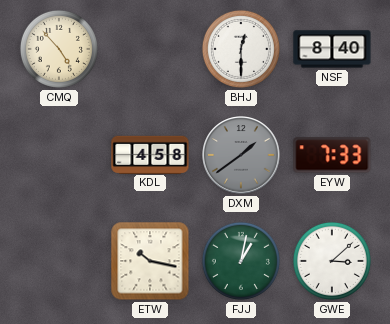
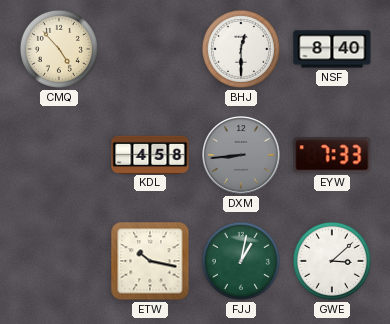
DXM: 1:39 -> 8:44 (241, 155)
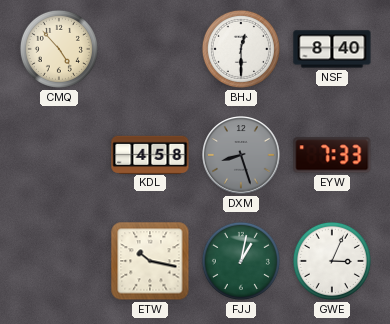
DXM: 8:44 -> 8:27 (241, 155)
GWE: 3:08 -> 3:04 (332, 261)
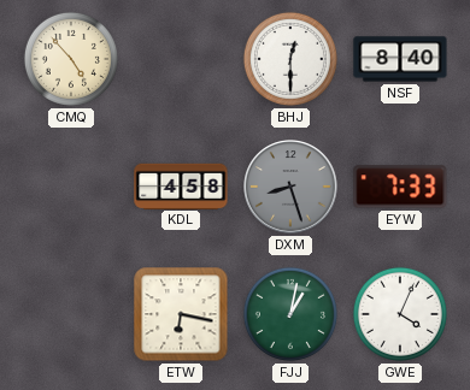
ETW: 10:17 -> 6:17 (181, 314)
GWE: 3:04 -> 4:04 (400, 314)
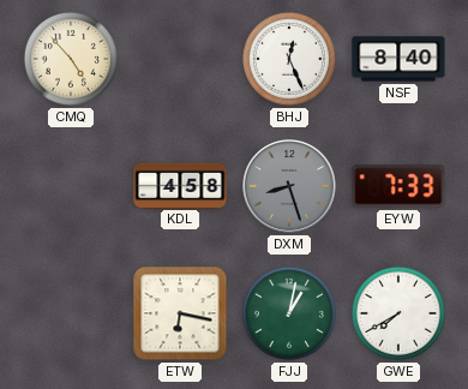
BHJ: 12:30 -> 12:26 (289, 59)
GWE: 4:04 -> 7:40 (398, 313)
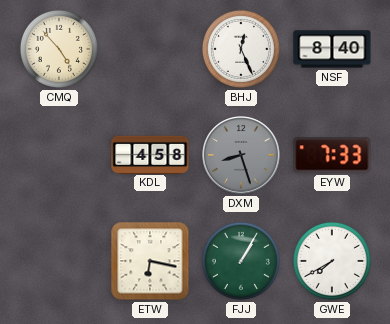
FJJ: 1:02 -> 1:05 (241, 261)
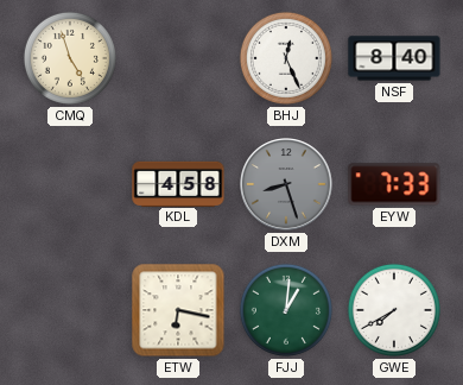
CMQ: 4:53 -> 4:57 (70, 58)
FJJ: 1:05 -> 1:01 (286, 310)
